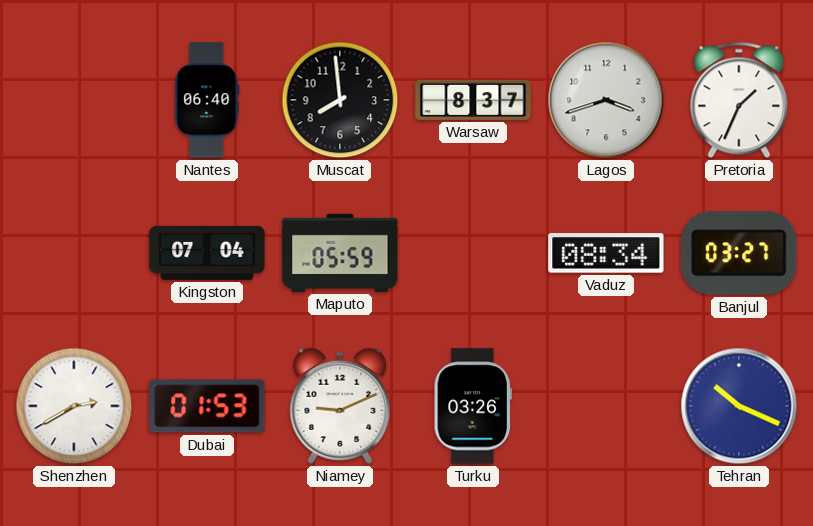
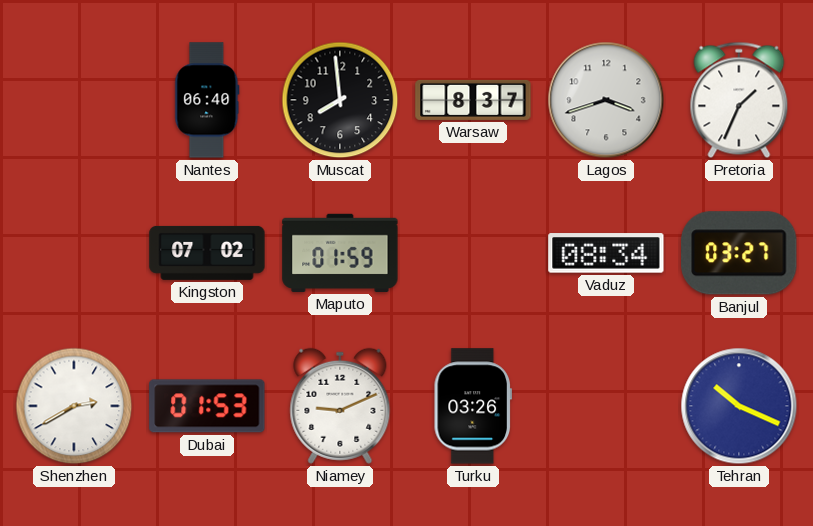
Kingston: 07:04 -> 07:02 (207, 253)
Maputo: 05:59 -> 01:59 (340, 253)
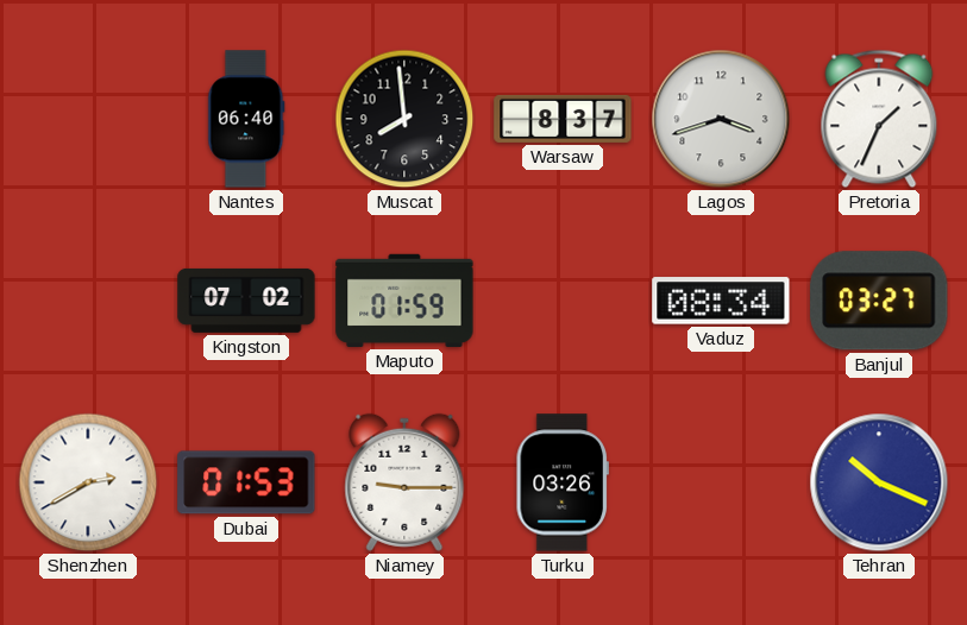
Niamey: 9:11 -> 9:15 (404, 482)
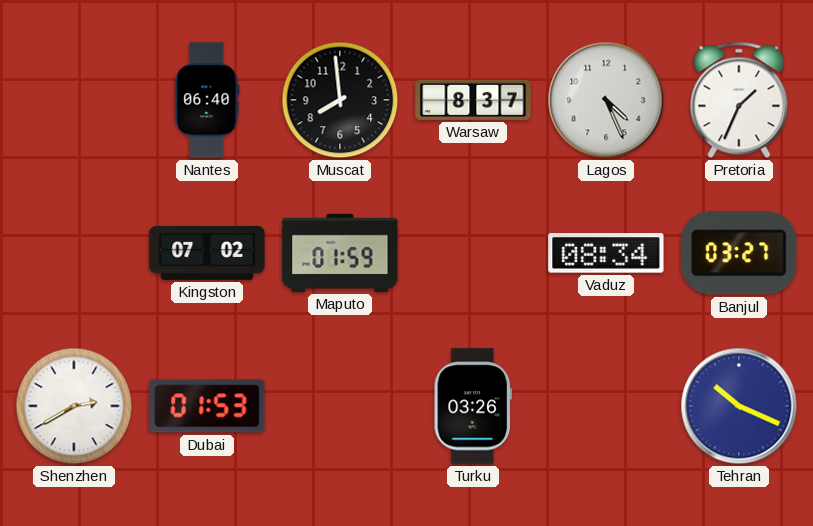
Lagos: 3:42 -> 4:26 (606, 100)
Niamey: 9:15 -> none (404, 482)
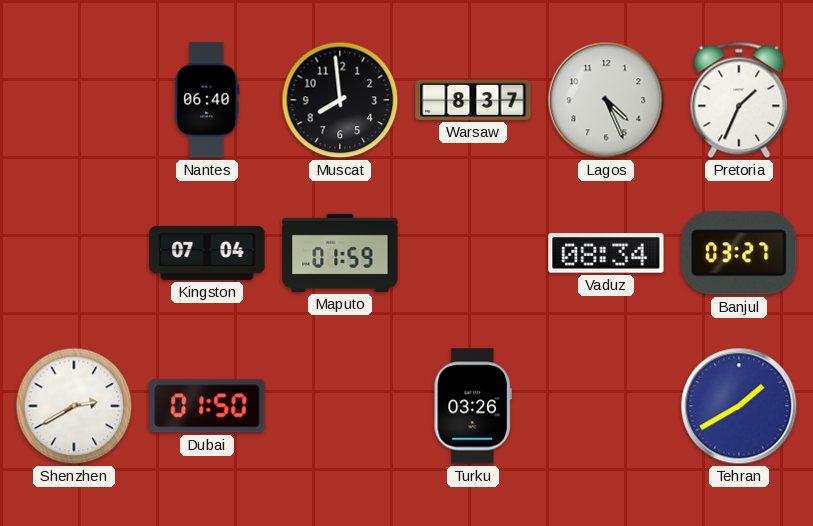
Kingston: 07:02 -> 07:04 (207, 253)
Dubai: 01:53 -> 01:50 (207, 406)
Tehran: 10:19 -> 1:40 (739, 406)
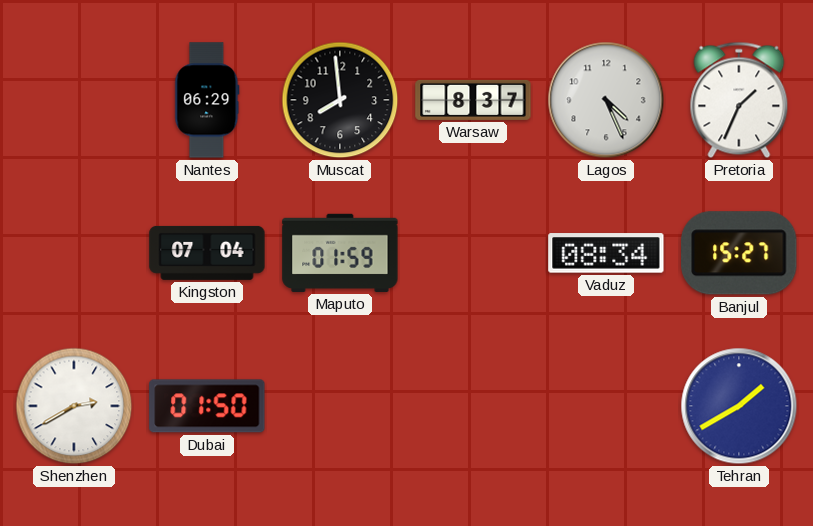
Nantes: 06:40 -> 06:29 (207, 100)
Banjul: 03:27 -> 15:27 (739, 253)
Turku: 03:26 -> none (473, 406)
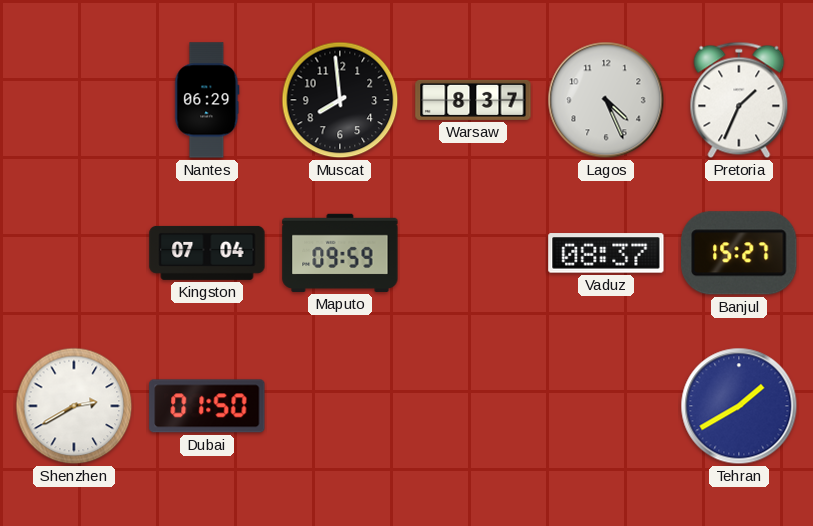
Maputo: 01:59 -> 09:59 (340, 253)
Vaduz: 08:34 -> 08:37 (606, 253)
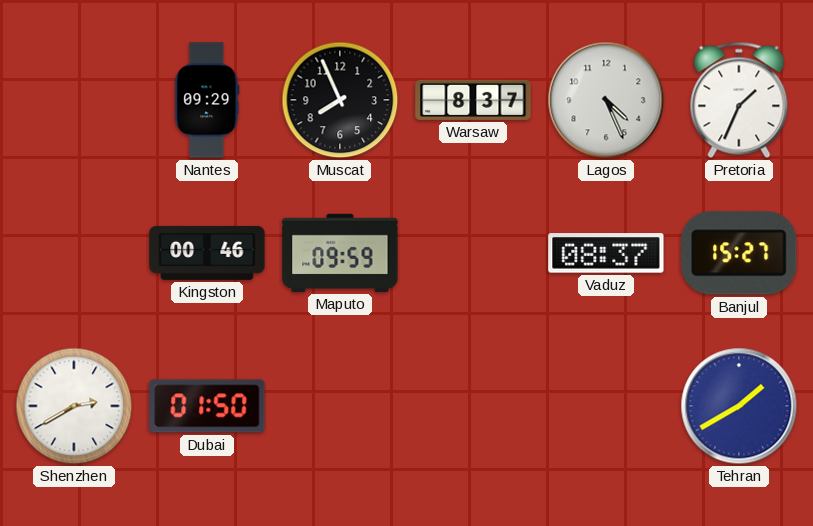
Nantes: 06:29 -> 09:29 (207, 100)
Muscat: 7:59 -> 7:56 (340, 100)
Kingston: 07:04 -> 00:46 (207, 253)
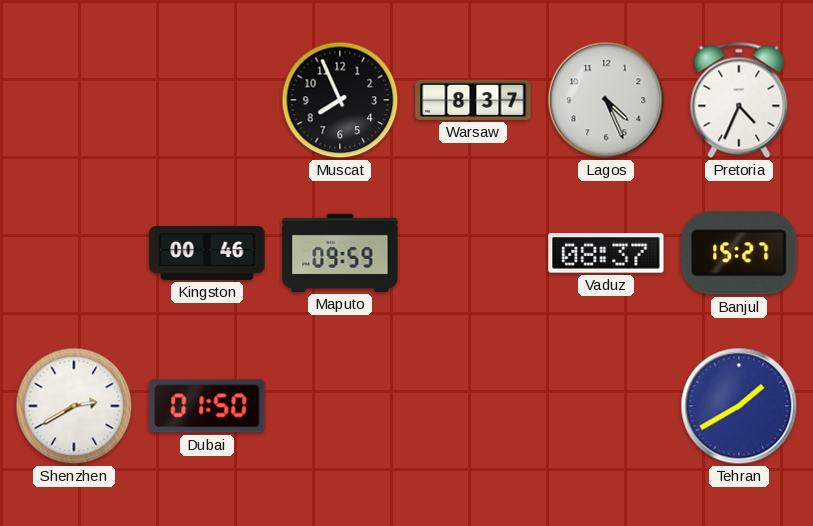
Nantes: 09:29 -> none (207, 100)
Pretoria: 1:34 -> 4:34 (739, 100)
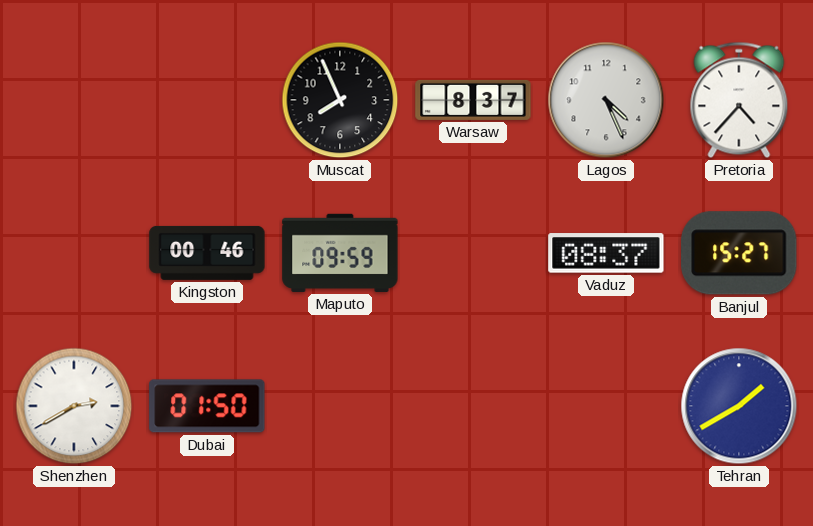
Pretoria: 4:34 -> 4:37 (739, 100)
